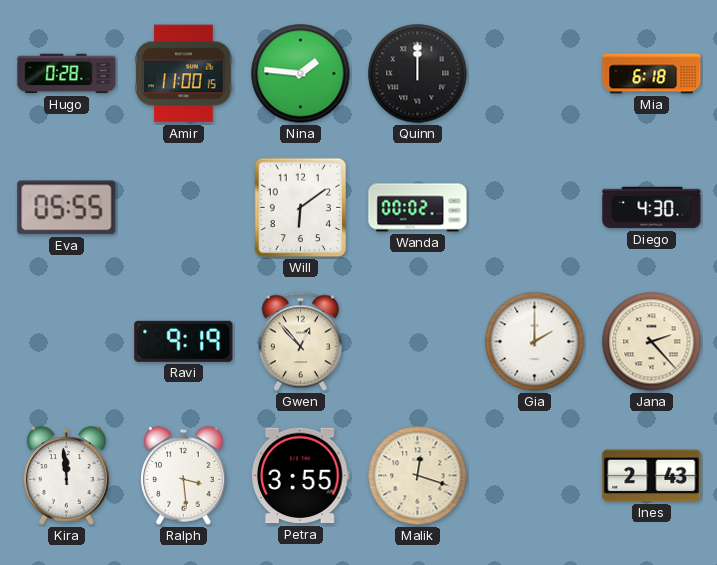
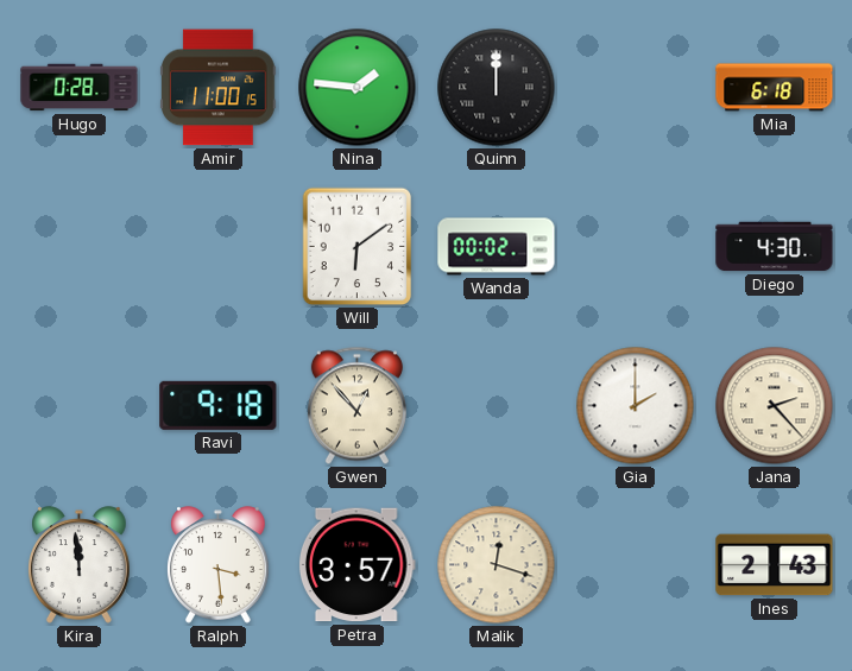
Eva: 05:55 -> none (67, 208)
Ravi: 9:19 -> 9:18 (219, 405)
Petra: 3:55 -> 3:57 (356, 565)
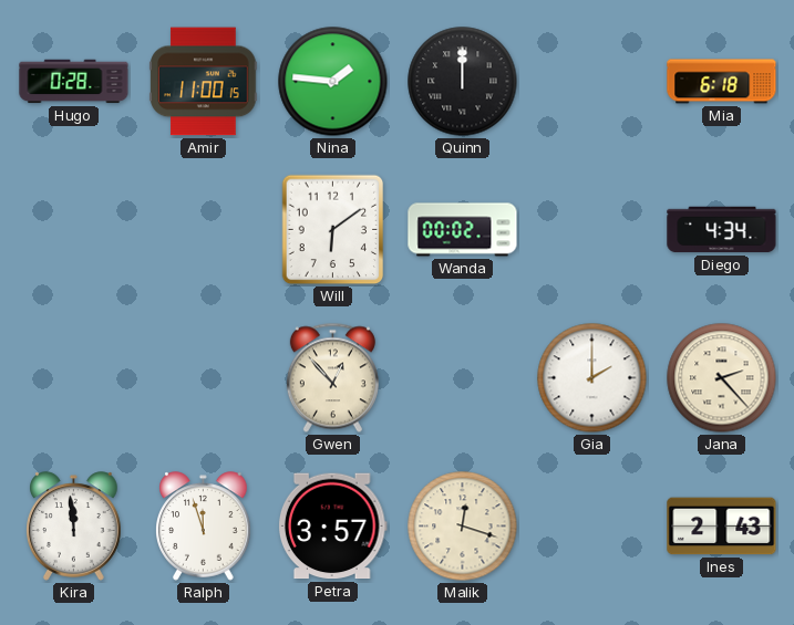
Diego: 4:30 -> 4:34 (722, 230)
Ravi: 9:18 -> none (219, 405)
Ralph: 3:29 -> 11:57 (204, 527)
